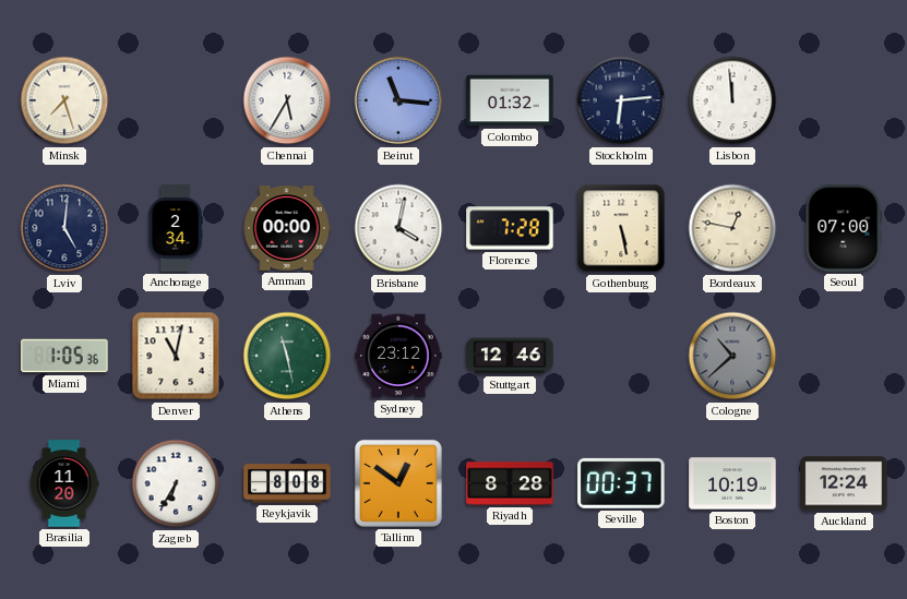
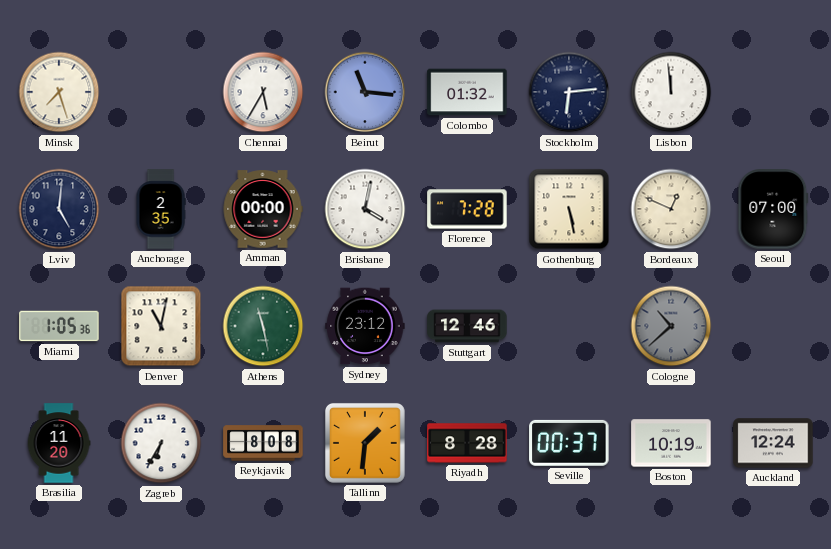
Anchorage: 2:34 -> 2:35 (161, 209)
Bordeaux: 12:47 -> 12:49 (671, 209)
Tallinn: 12:51 -> 1:31 (365, 443)
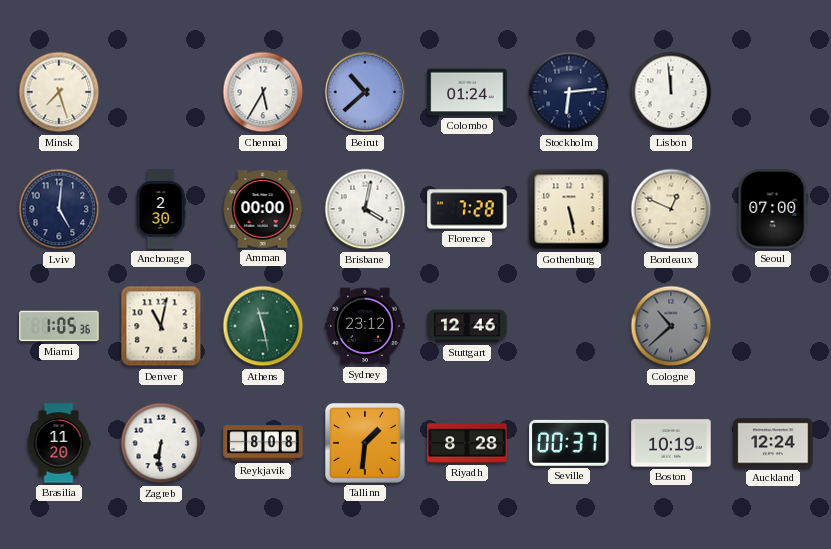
Beirut: 11:16 -> 10:38 (365, 92)
Colombo: 01:32 -> 01:24 (467, 92)
Anchorage: 2:35 -> 2:30 (161, 209)
Zagreb: 6:35 -> 6:31 (161, 443)
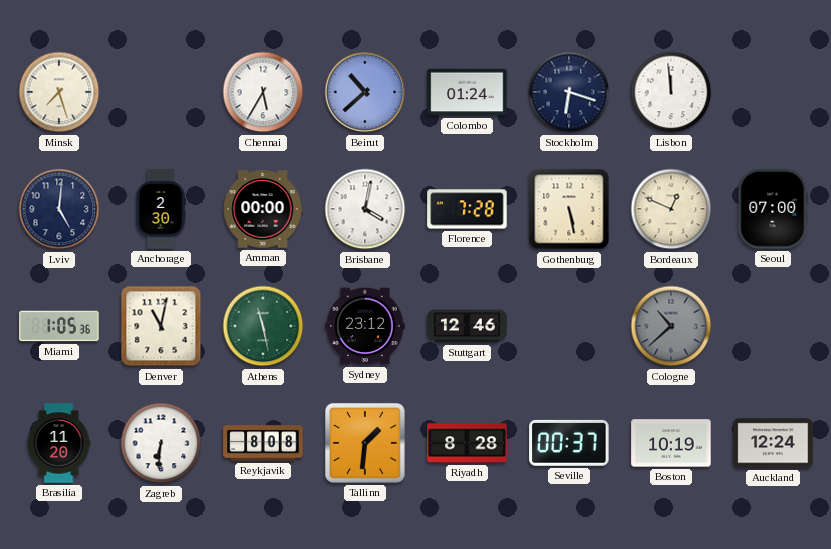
Stockholm: 6:14 -> 6:18 (569, 92)
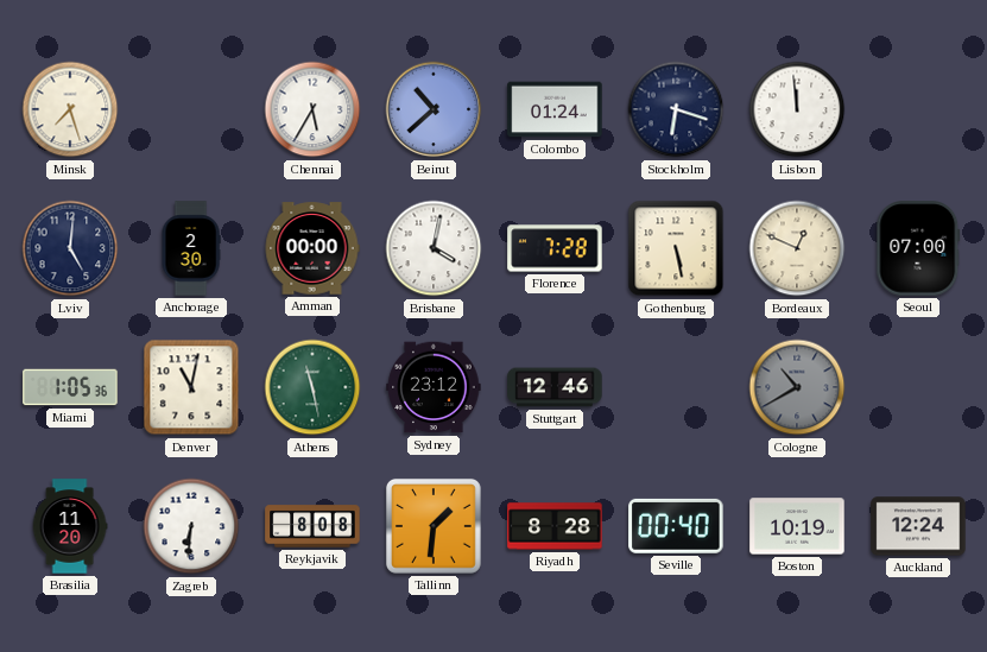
Cologne: 10:38 -> 10:40 (797, 387)
Seville: 00:37 -> 00:40 (676, 526)
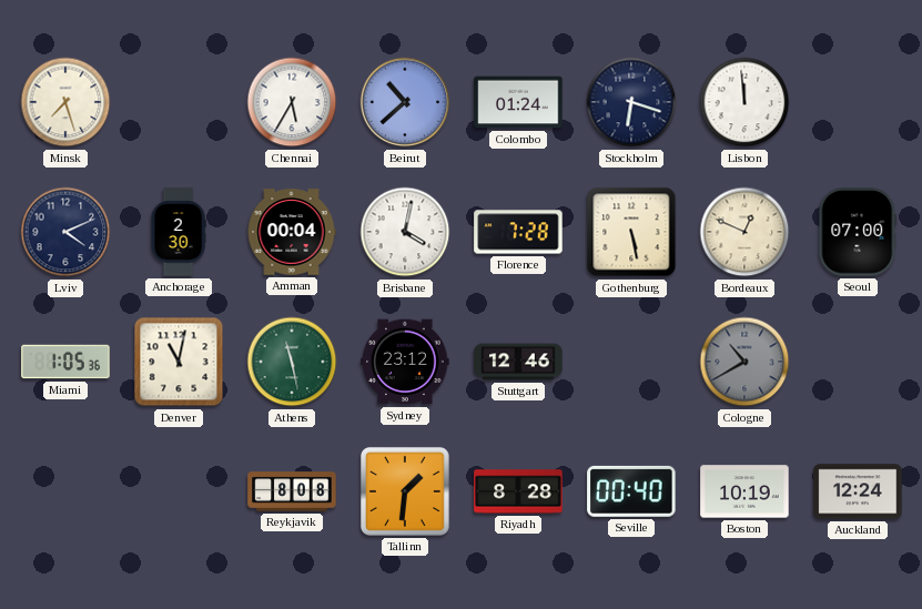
Lviv: 5:01 -> 4:11 (65, 232)
Amman: 00:00 -> 00:04 (292, 232)
Brasilia: 11:20 -> none (70, 526)
Zagreb: 6:31 -> none (191, 526)
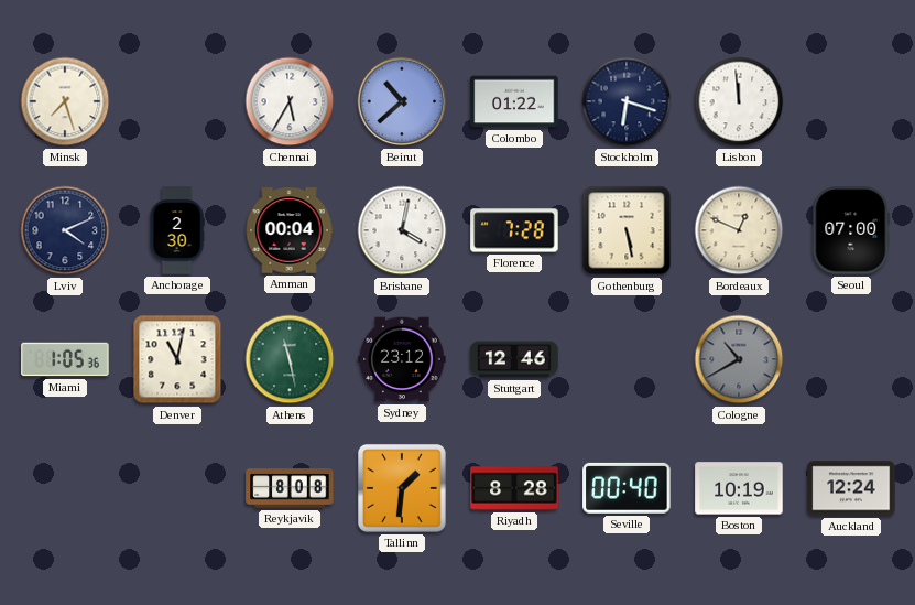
Colombo: 01:24 -> 01:22 (514, 101)
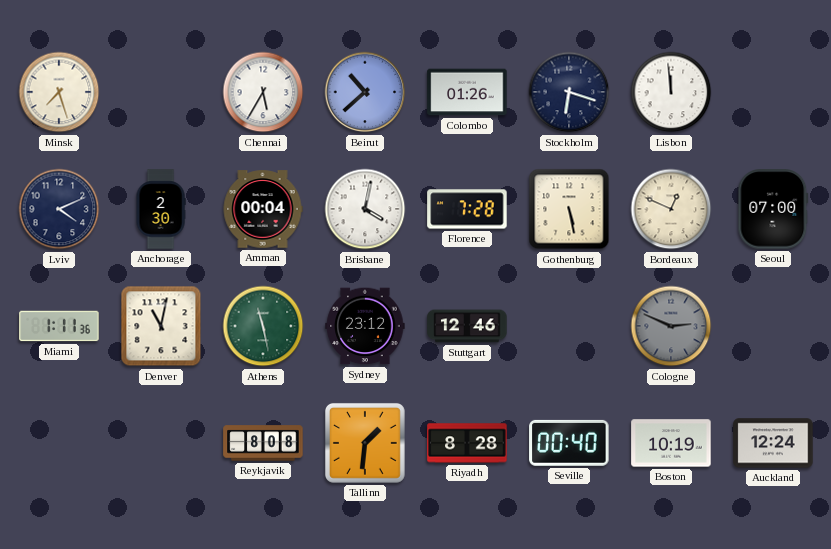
Colombo: 01:22 -> 01:26 (467, 92)
Miami: 1:05 -> 1:11 (59, 326)
Cologne: 10:40 -> 2:49 (671, 326)
